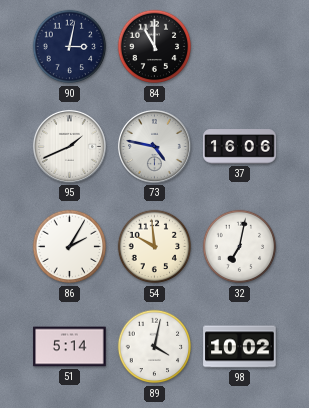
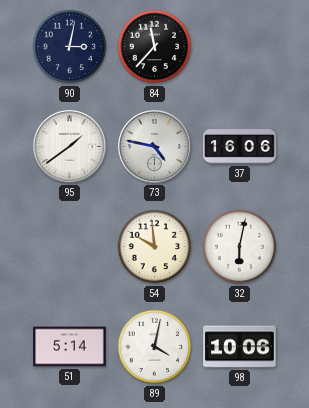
84: 11:00 -> 11:37 (155, 47)
95: 1:41 -> 1:39 (69, 146)
86: 2:05 -> none (70, 247)
32: 7:02 -> 6:02 (240, 247)
98: 10:02 -> 10:06 (240, 347)
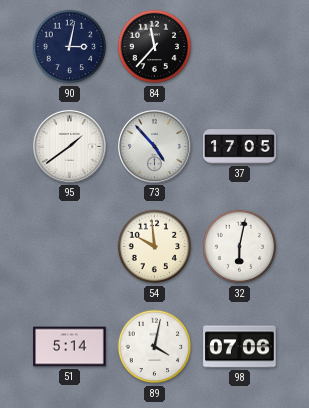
73: 4:47 -> 4:53 (154, 146)
37: 16:06 -> 17:05 (240, 147)
98: 10:06 -> 07:06 (240, 347)
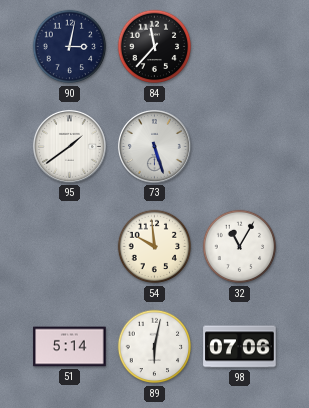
73: 4:53 -> 5:27 (154, 146)
37: 17:05 -> none (240, 147)
32: 6:02 -> 11:05 (240, 247)
89: 4:02 -> 6:02 (155, 347)
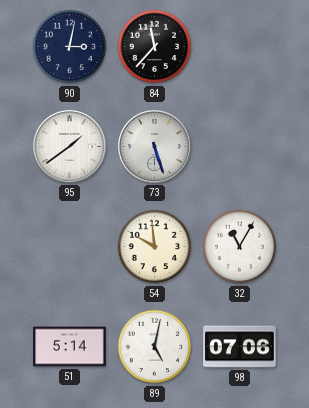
89: 6:02 -> 5:02 (155, 347)
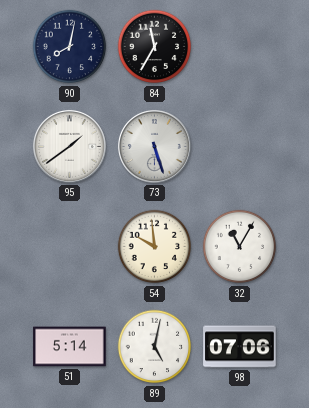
90: 3:02 -> 8:02 (70, 47)
84: 11:37 -> 11:35 (155, 47)
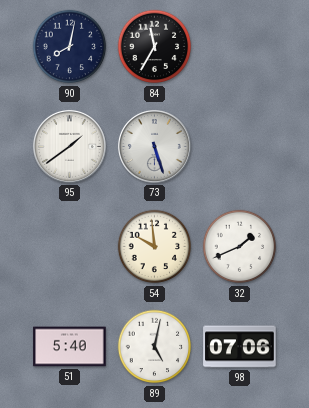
32: 11:05 -> 1:41 (240, 247)
51: 5:14 -> 5:40 (70, 347)
